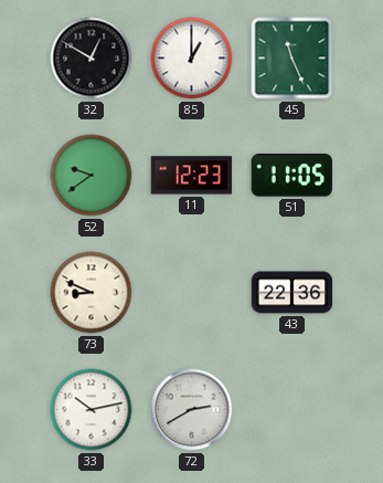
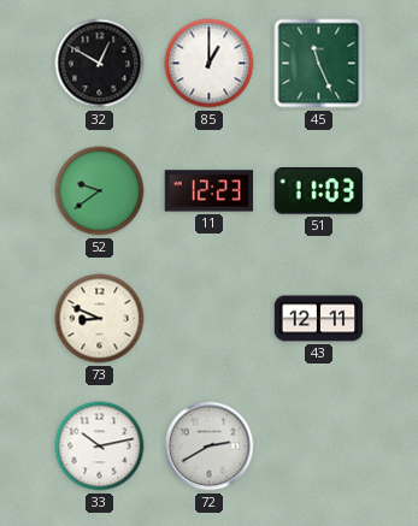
51: 11:05 -> 11:03 (318, 191)
43: 22:36 -> 12:11 (319, 319)
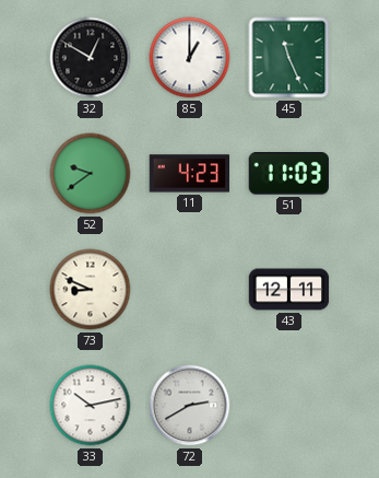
11: 12:23 -> 4:23 (190, 174)
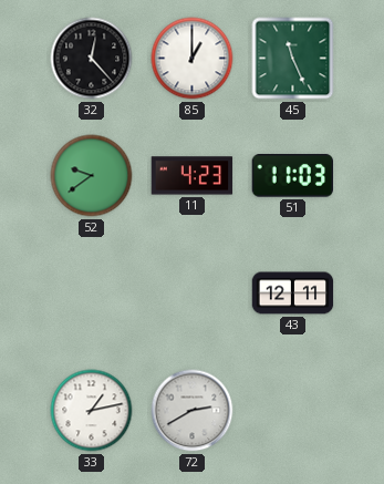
32: 12:50 -> 12:23 (92, 59)
73: 8:49 -> none (91, 290)
33: 10:13 -> 1:13 (92, 411)
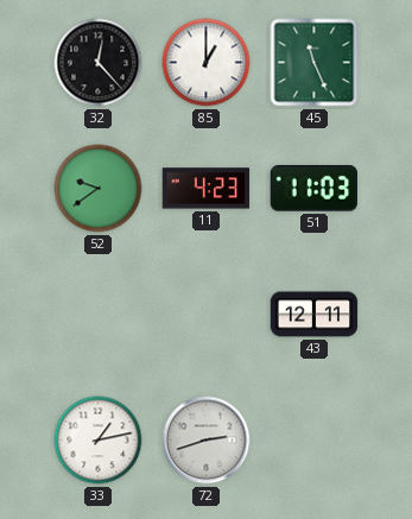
72: 2:40 -> 2:42 (207, 441)
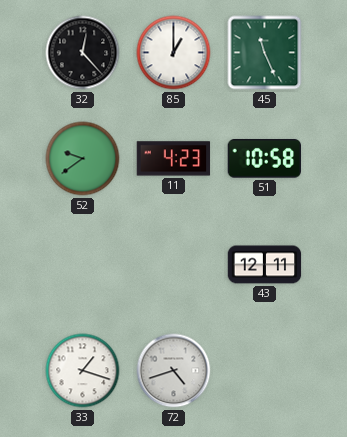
51: 11:03 -> 10:58 (264, 159)
33: 1:13 -> 1:18 (83, 371)
72: 2:42 -> 4:42 (174, 371)
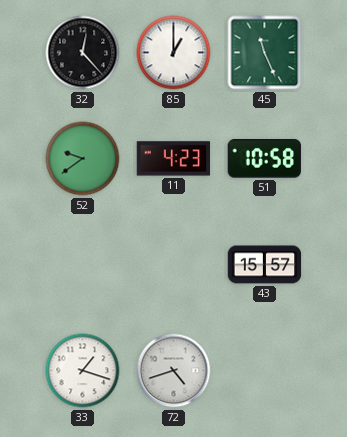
43: 12:11 -> 15:57 (265, 265)
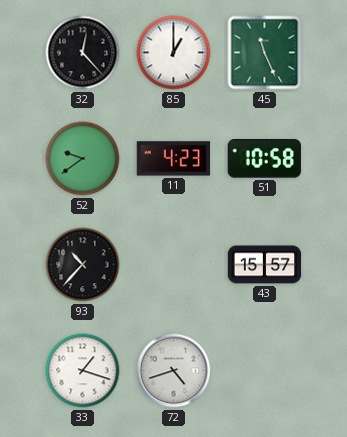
93: none -> 10:37 (83, 265)
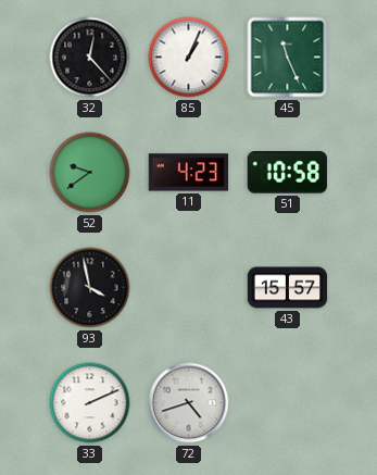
85: 1:00 -> 1:04 (189, 58)
93: 10:37 -> 3:58 (90, 288)
33: 1:18 -> 2:11 (90, 403)
